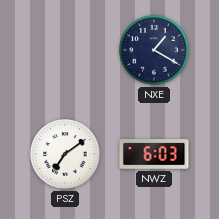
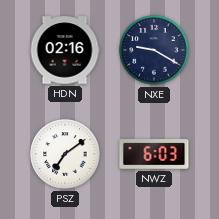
HDN: none -> 02:16 (65, 50)
NXE: 1:20 -> 9:20 (154, 50)
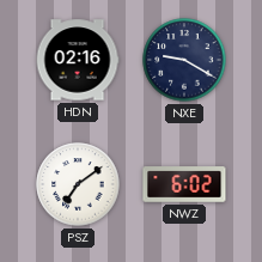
NWZ: 6:03 -> 6:02 (184, 184)
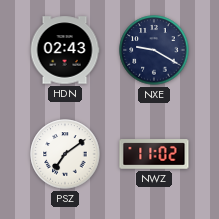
HDN: 02:16 -> 02:43 (65, 50)
NWZ: 6:02 -> 11:02 (154, 154)
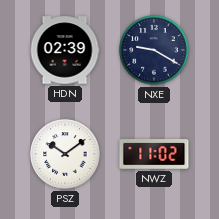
HDN: 02:43 -> 02:39 (65, 50)
PSZ: 7:09 -> 10:09 (65, 154)
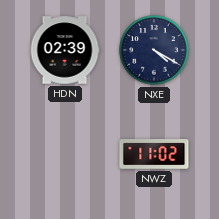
NXE: 9:20 -> 4:20 (154, 50)
PSZ: 10:09 -> none (65, 154)
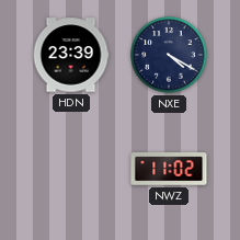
HDN: 02:39 -> 23:39 (71, 55)
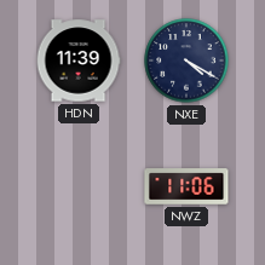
HDN: 23:39 -> 11:39 (79, 61)
NWZ: 11:02 -> 11:06 (186, 186)
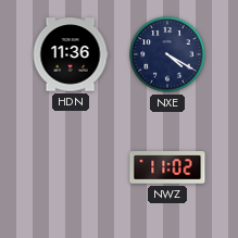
HDN: 11:39 -> 11:36 (71, 54)
NWZ: 11:06 -> 11:02 (167, 167)
